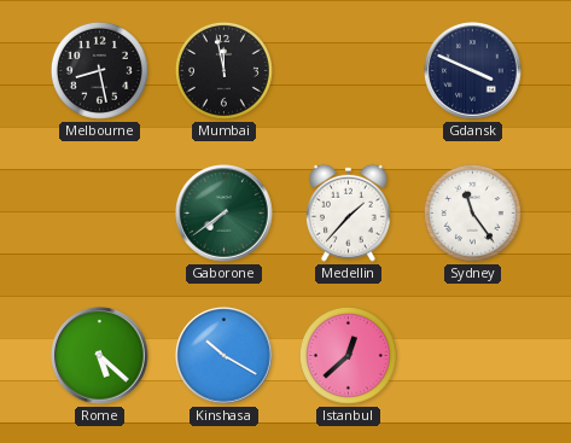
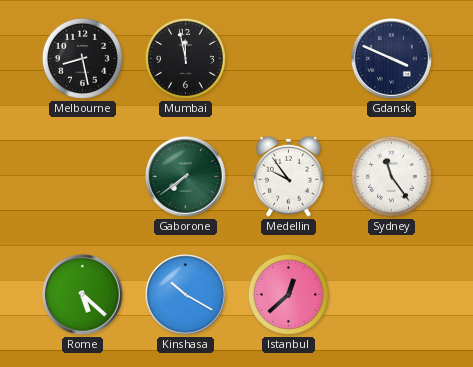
Medellin: 1:37 -> 9:54 (289, 176)
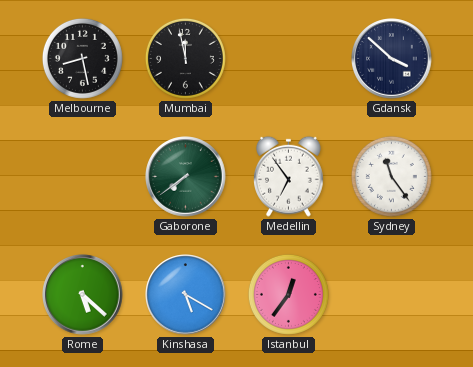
Gdansk: 3:49 -> 3:52 (392, 59)
Medellin: 9:54 -> 6:54 (289, 176)
Kinshasa: 10:20 -> 5:20 (186, 295)
Istanbul: 12:38 -> 12:36 (288, 294)
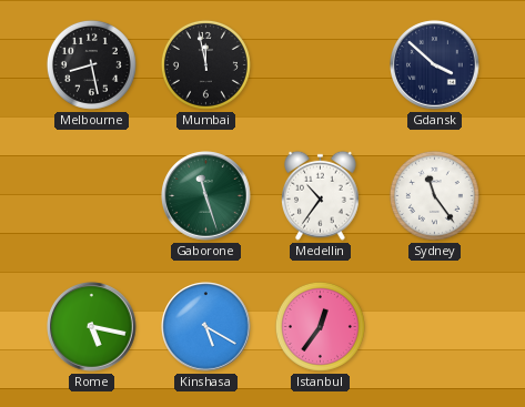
Gaborone: 7:39 -> 11:27 (206, 196)
Medellin: 6:54 -> 10:36 (321, 195)
Rome: 5:22 -> 5:17 (92, 327)
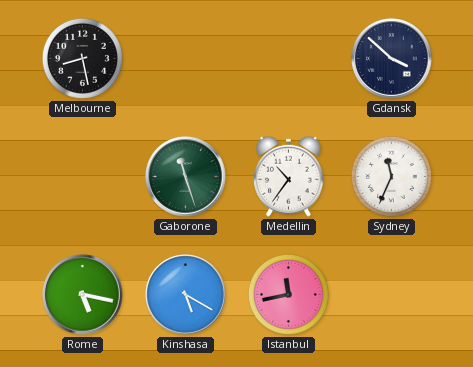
Mumbai: 11:58 -> none (205, 64)
Sydney: 11:24 -> 11:34 (391, 176)
Istanbul: 12:36 -> 11:43 (288, 294)
